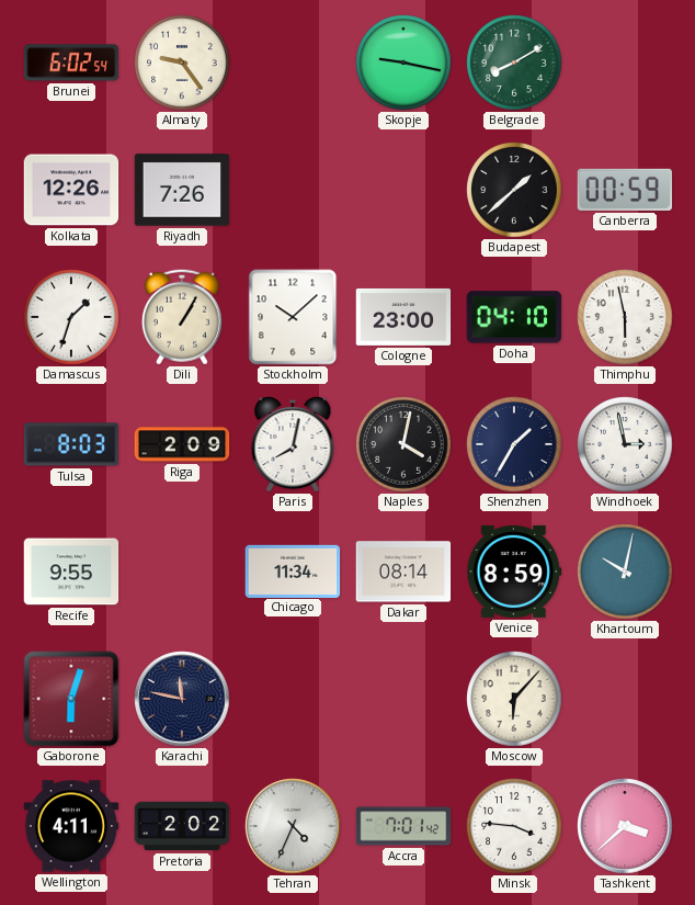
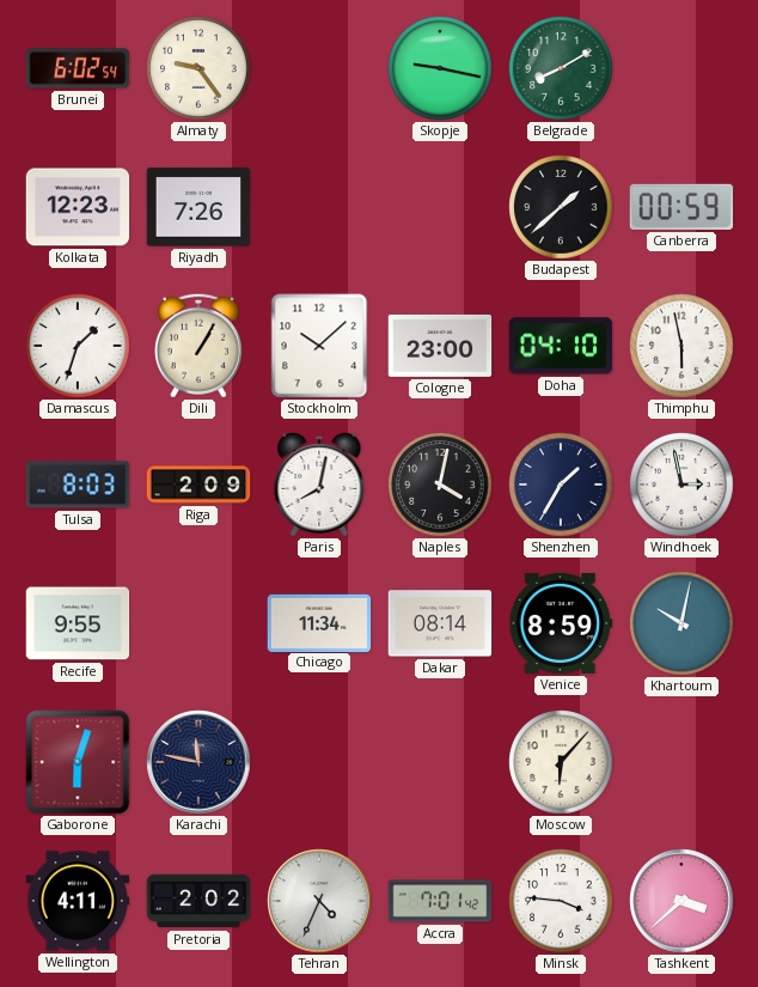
Kolkata: 12:26 -> 12:23 (78, 207)
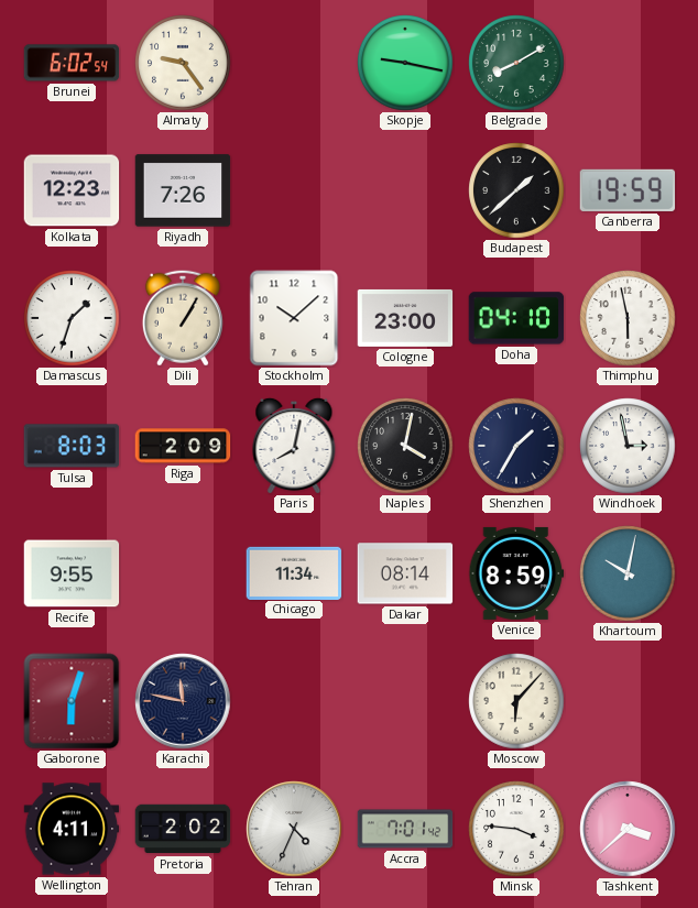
Canberra: 00:59 -> 19:59 (628, 190)
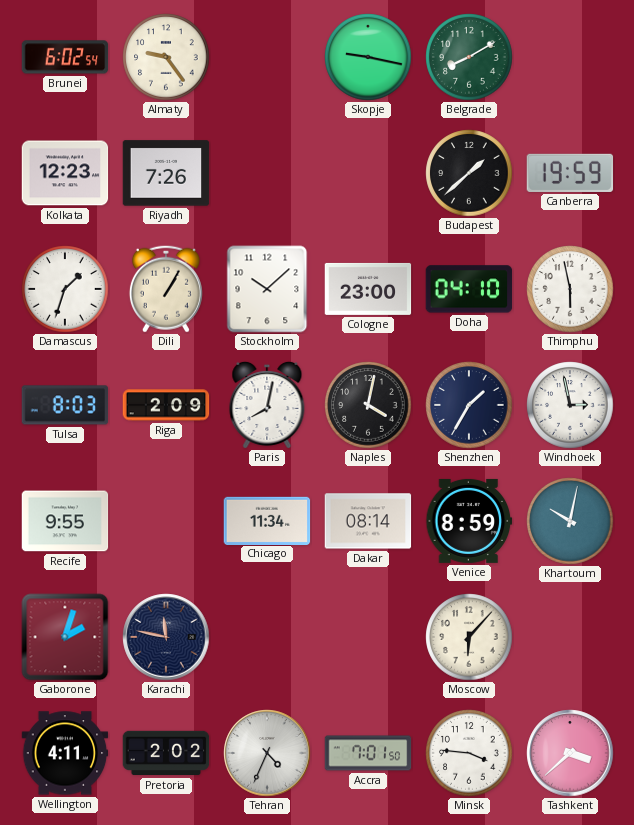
Gaborone: 6:03 -> 2:03 (65, 637)
Accra: 7:01:42 -> 7:01:50 (368, 753)
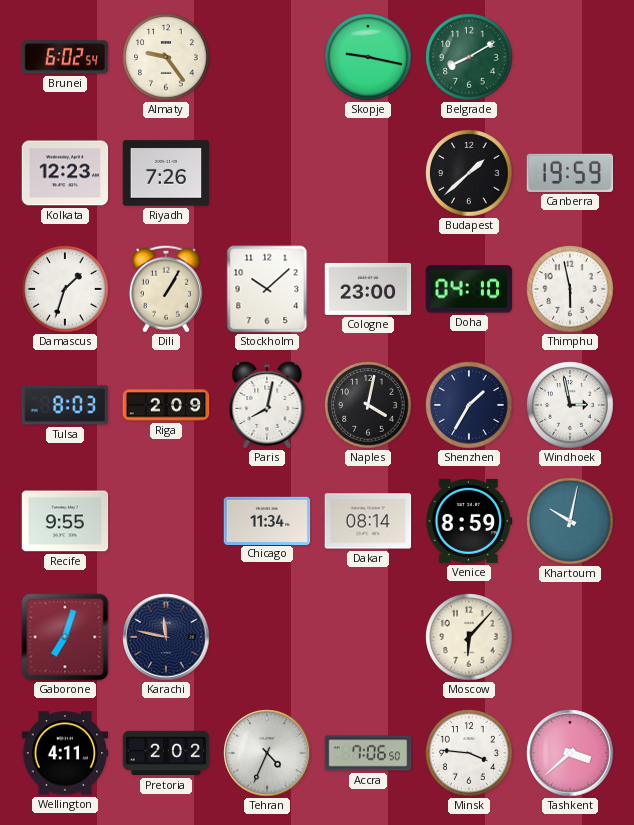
Gaborone: 2:03 -> 7:03 (65, 637)
Accra: 7:01 -> 7:06 (368, 753)
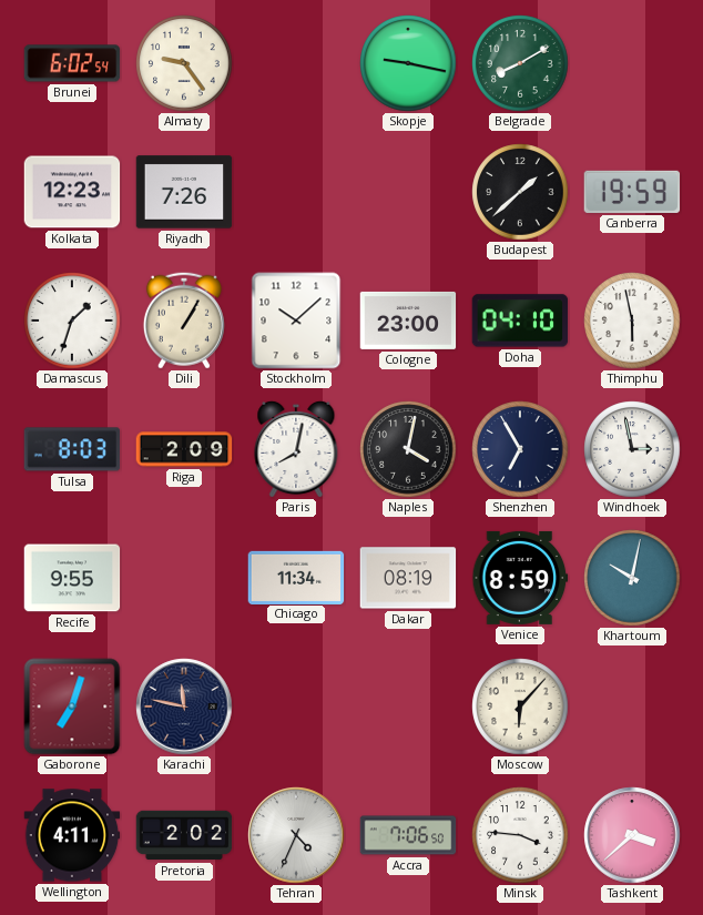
Shenzhen: 1:35 -> 6:55 (520, 449)
Dakar: 08:14 -> 08:19 (408, 578)
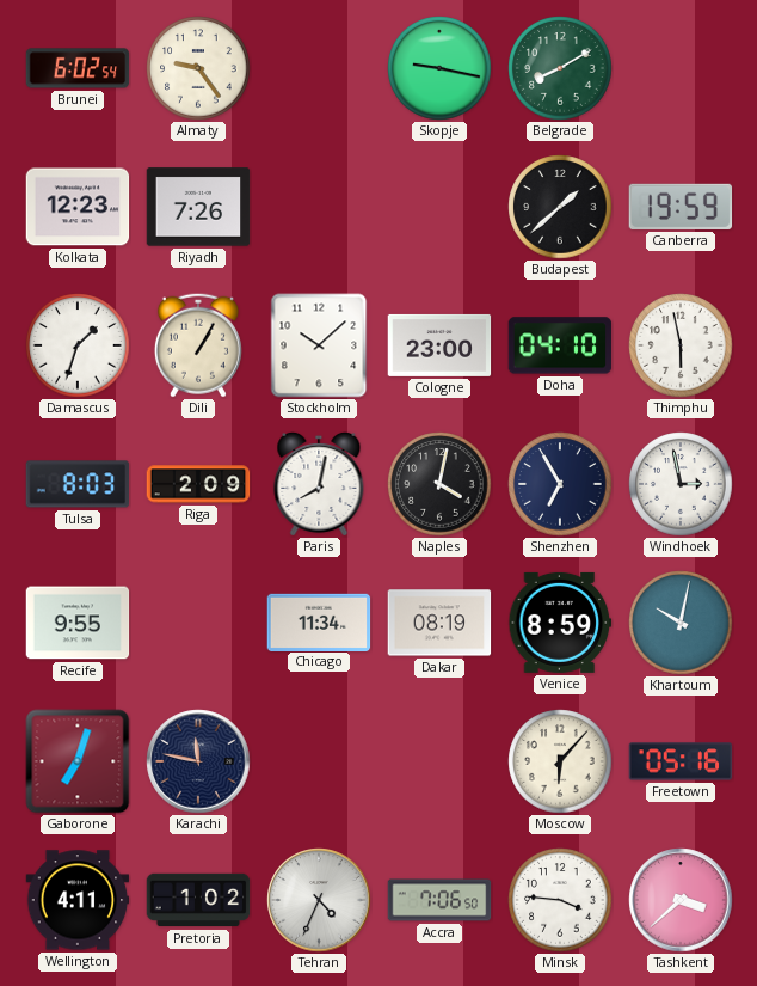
Freetown: none -> 05:16 (681, 761)
Pretoria: 2:02 -> 1:02 (198, 900)
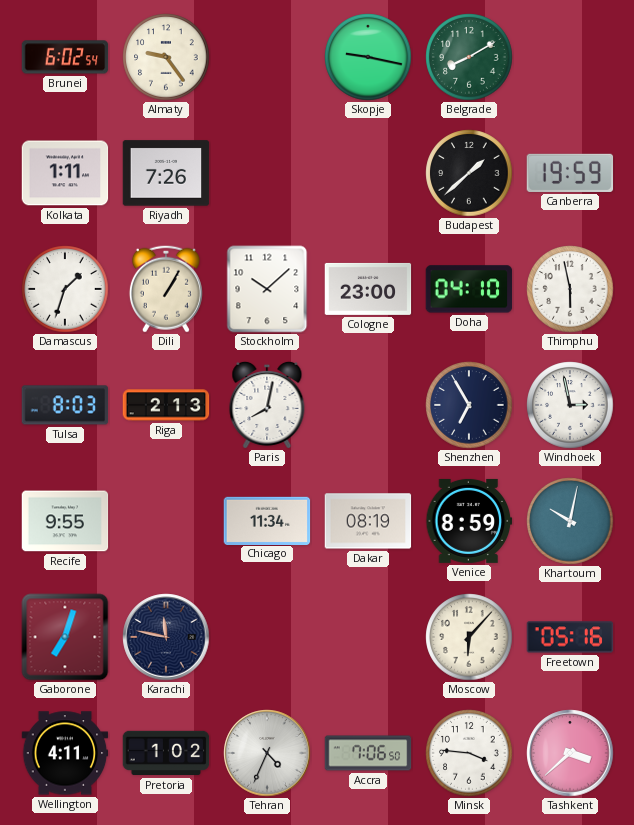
Kolkata: 12:23 -> 1:11 (65, 173)
Riga: 2:09 -> 2:13 (166, 405)
Naples: 4:02 -> none (439, 484)
